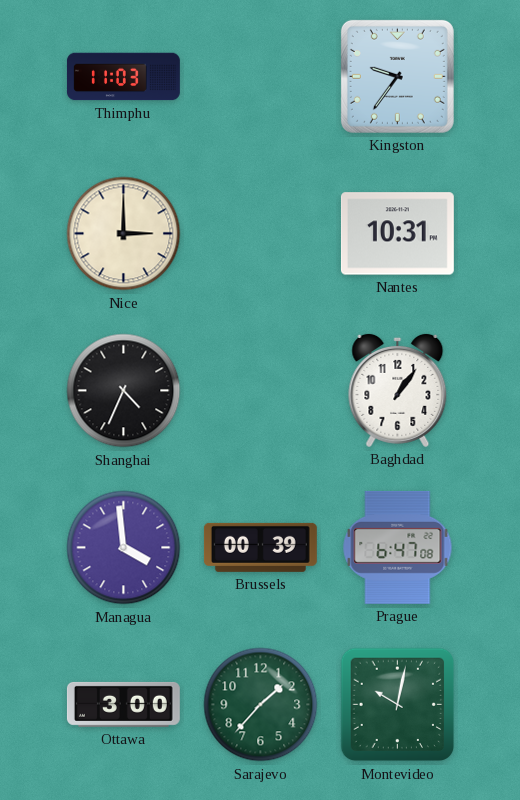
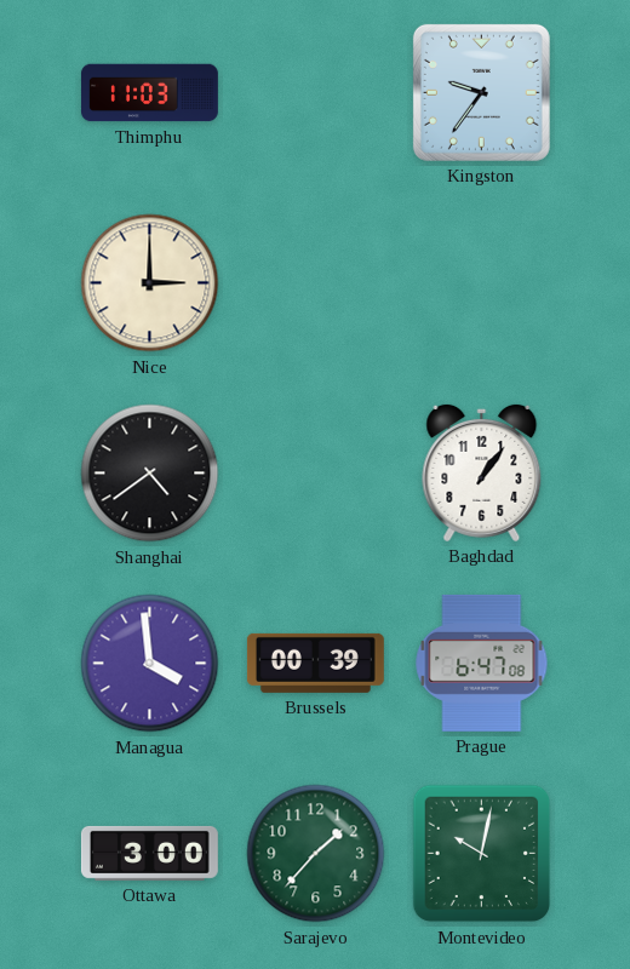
Nantes: 10:31 -> none (397, 234)
Shanghai: 4:34 -> 4:39 (150, 474)
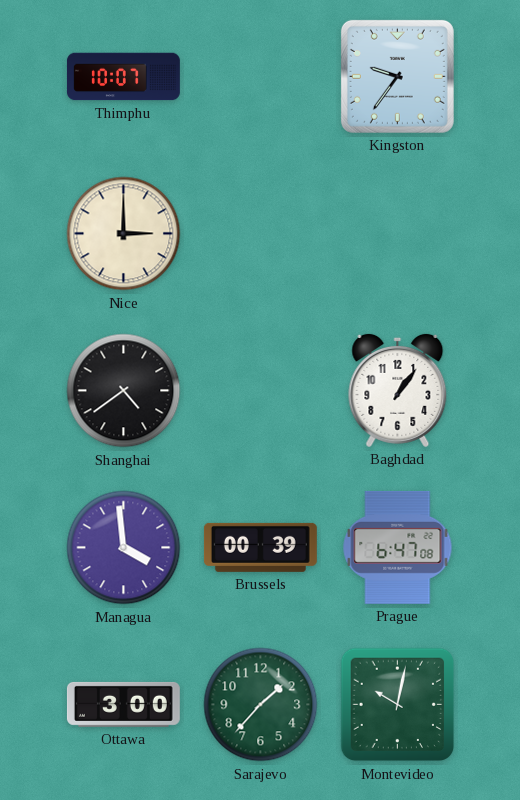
Thimphu: 11:03 -> 10:07 (123, 77)
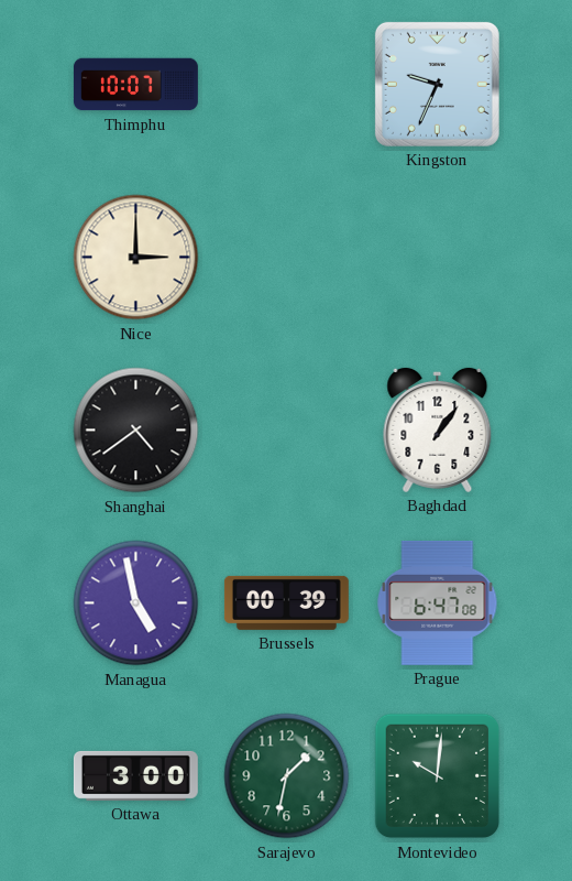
Kingston: 9:36 -> 9:34 (437, 84)
Managua: 3:59 -> 4:58 (136, 603)
Sarajevo: 1:37 -> 1:32 (287, 776)
Montevideo: 10:02 -> 10:01 (438, 776)
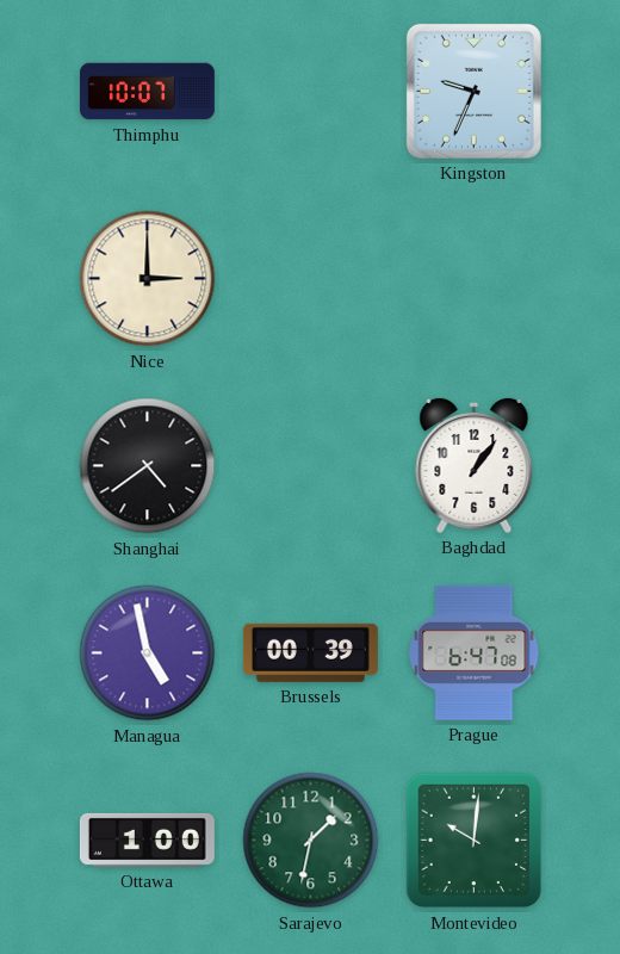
Ottawa: 3:00 -> 1:00 (147, 840)
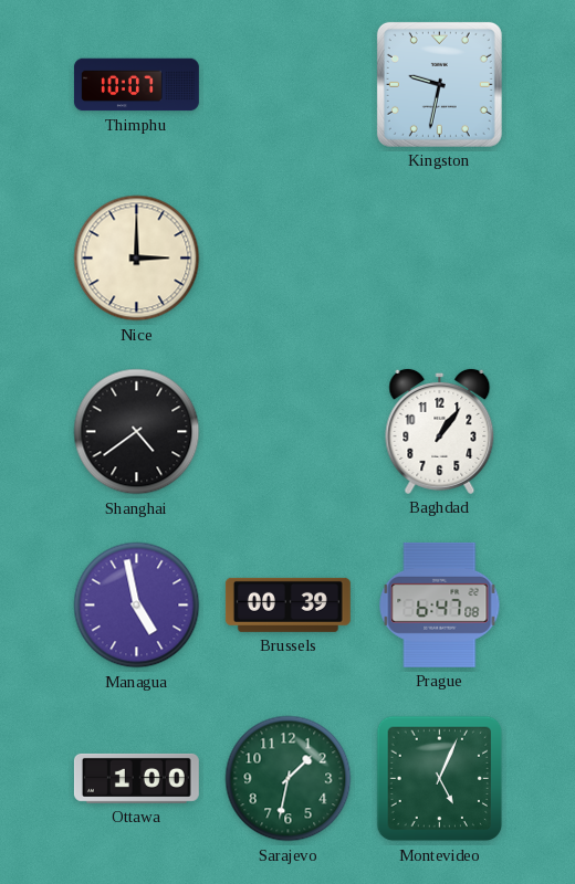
Kingston: 9:34 -> 9:32 (439, 84)
Montevideo: 10:01 -> 5:04 (440, 779)
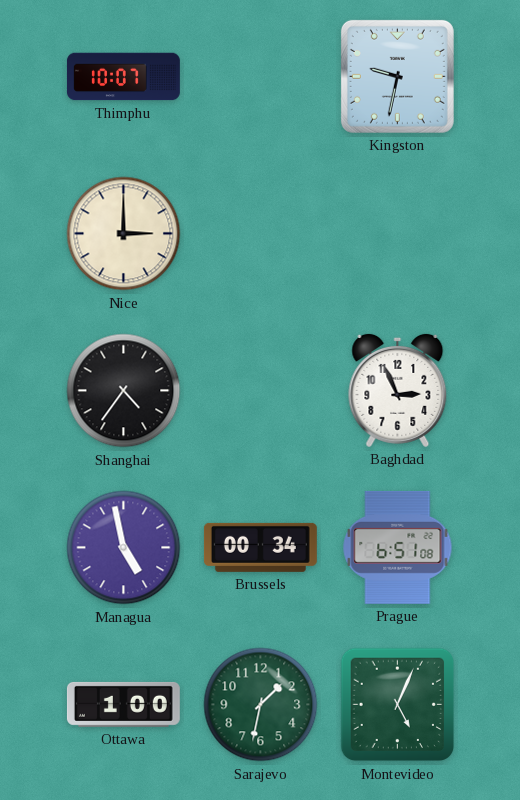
Shanghai: 4:39 -> 4:36 (124, 391)
Baghdad: 1:06 -> 2:56 (398, 390)
Brussels: 00:39 -> 00:34 (260, 547)
Prague: 6:47 -> 6:51 (398, 547)
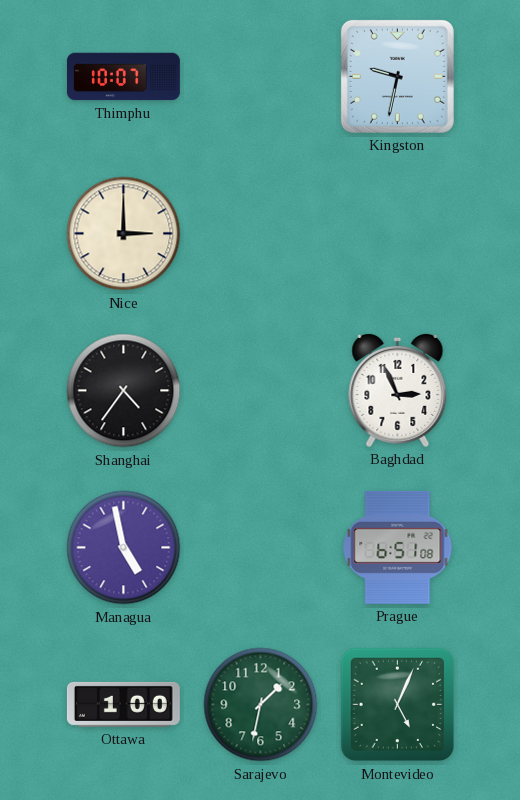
Brussels: 00:34 -> none (260, 547)
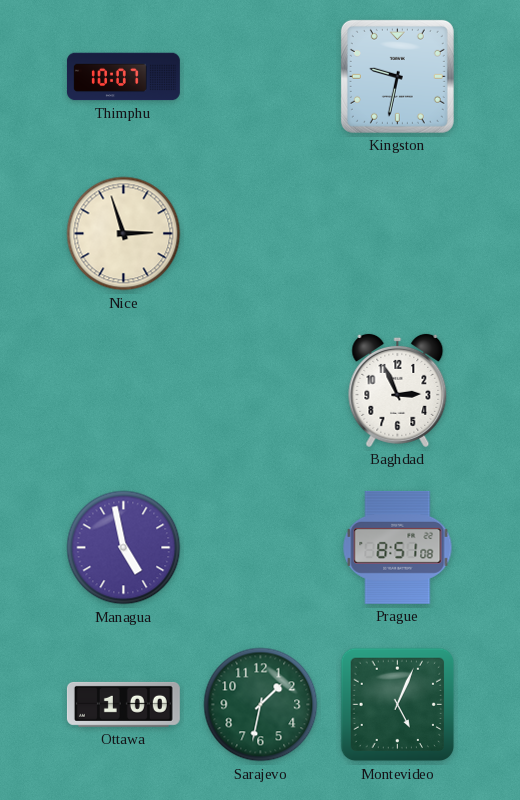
Nice: 3:00 -> 2:57 (124, 234)
Shanghai: 4:36 -> none (124, 391)
Prague: 6:51 -> 8:51 (398, 547)
